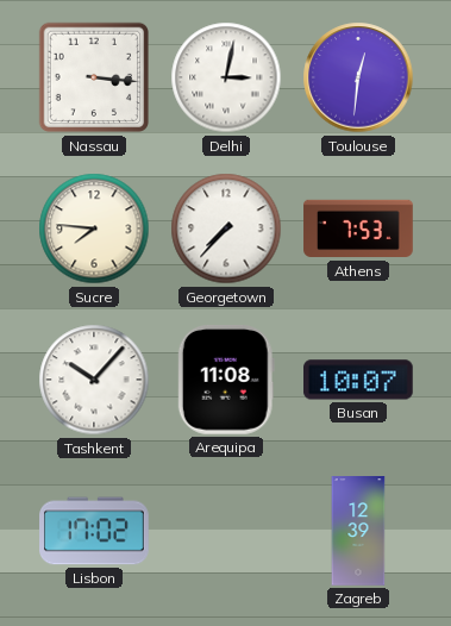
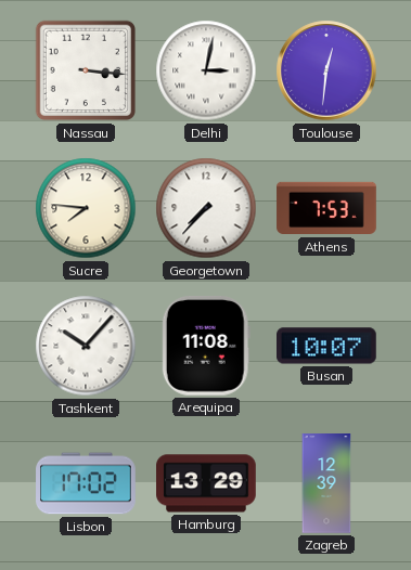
Hamburg: none -> 13:29 (206, 483)
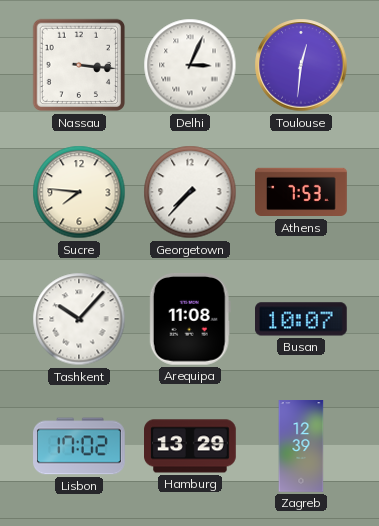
Delhi: 3:02 -> 3:04 (190, 65)
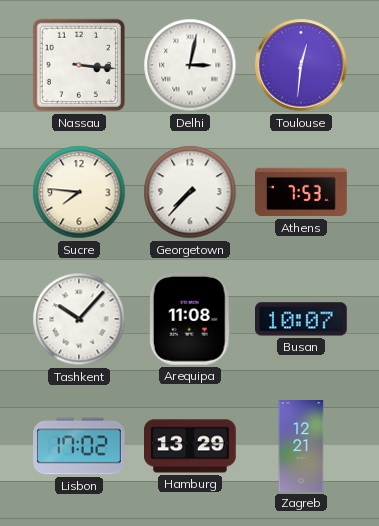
Delhi: 3:04 -> 3:02 (190, 65)
Zagreb: 12:39 -> 12:21 (301, 446)
